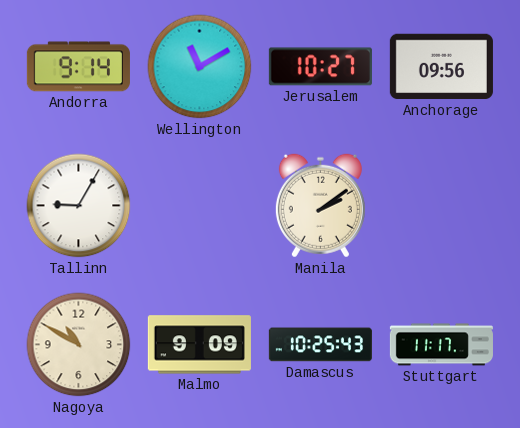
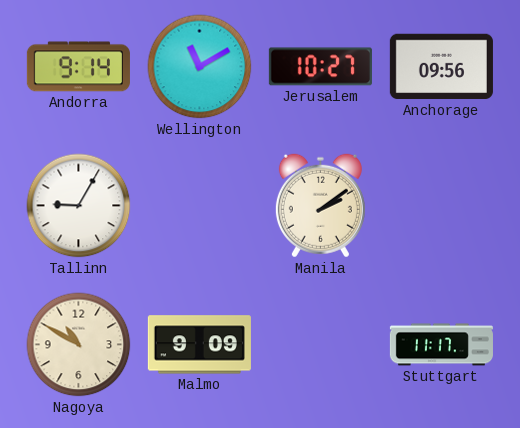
Damascus: 10:25 -> none (320, 345)
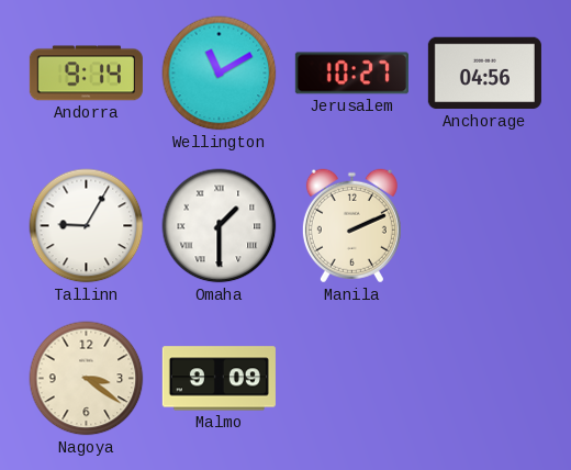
Anchorage: 09:56 -> 04:56 (484, 74)
Omaha: none -> 1:30 (220, 226)
Manila: 2:09 -> 2:11 (351, 226)
Nagoya: 10:50 -> 3:21 (87, 379)
Stuttgart: 11:17 -> none (441, 345)
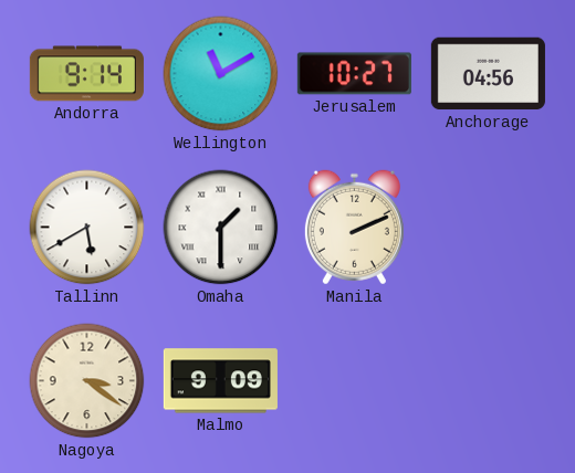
Tallinn: 9:05 -> 5:40 (87, 228)
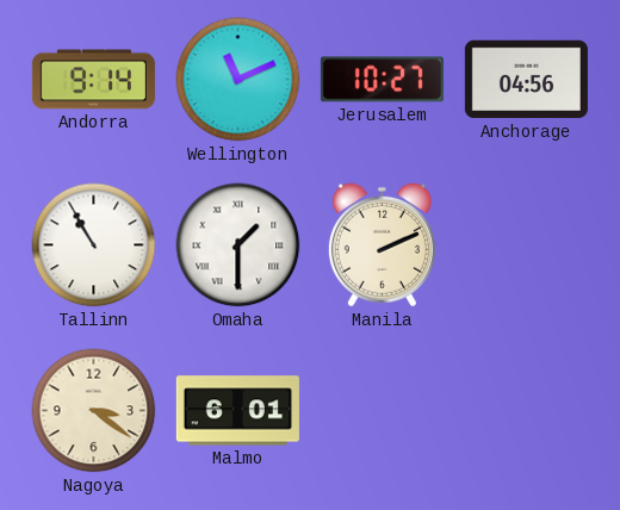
Wellington: 11:10 -> 11:11 (238, 80)
Tallinn: 5:40 -> 10:55 (94, 245)
Malmo: 9:09 -> 6:01 (237, 411)
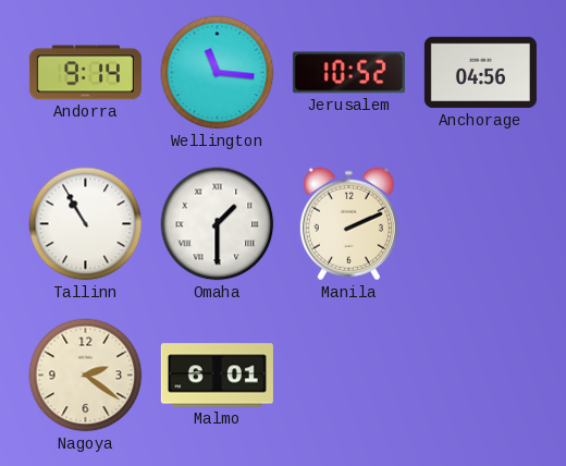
Wellington: 11:11 -> 11:16 (218, 73)
Jerusalem: 10:27 -> 10:52 (348, 73)
Nagoya: 3:21 -> 2:21 (86, 376)
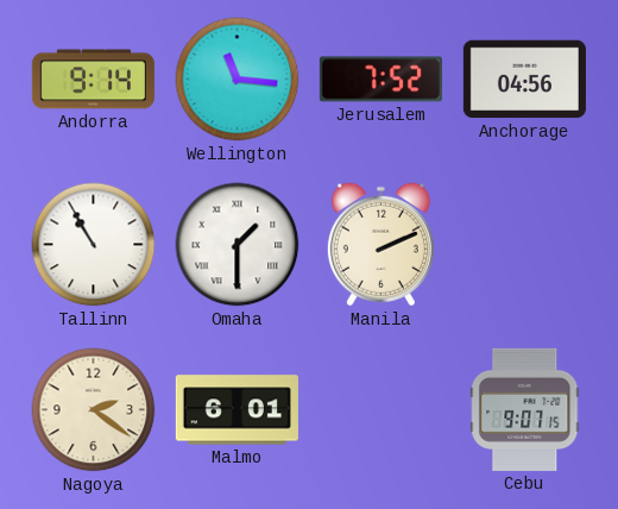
Jerusalem: 10:52 -> 7:52 (380, 80)
Cebu: none -> 9:07 (525, 409)
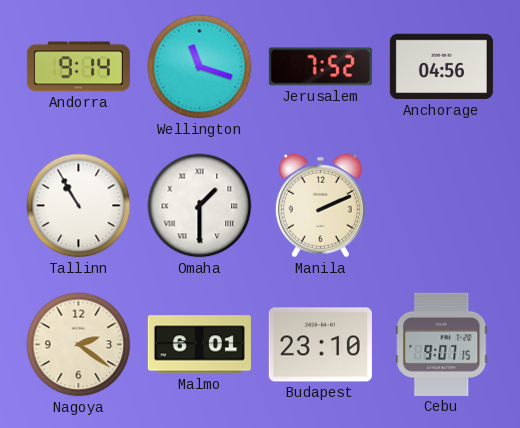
Wellington: 11:16 -> 11:18 (200, 67)
Budapest: none -> 23:10 (320, 345)
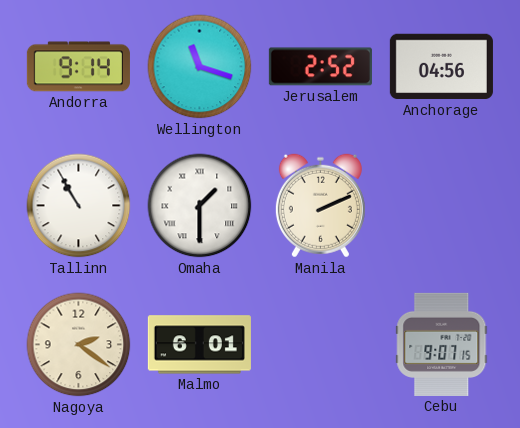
Jerusalem: 7:52 -> 2:52 (320, 67)
Budapest: 23:10 -> none (320, 345)
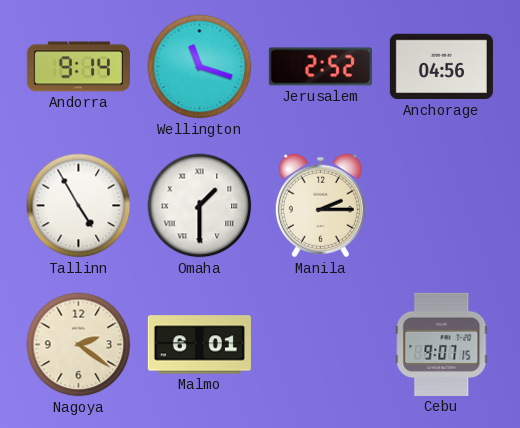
Tallinn: 10:55 -> 4:55 (79, 206)
Manila: 2:11 -> 2:15 (320, 206)
